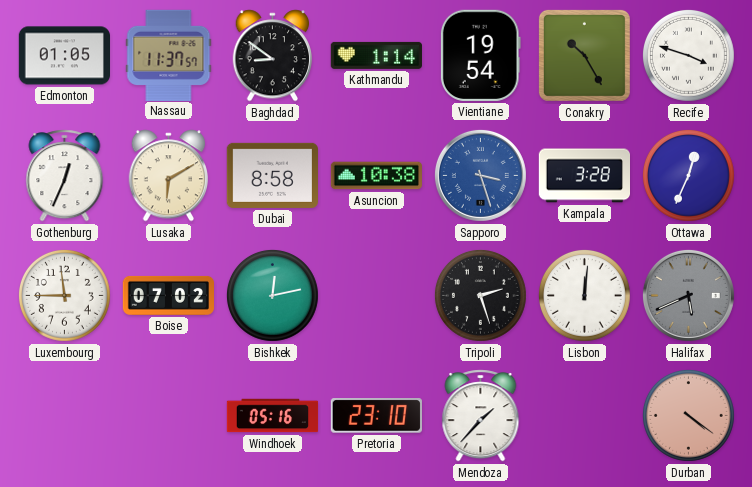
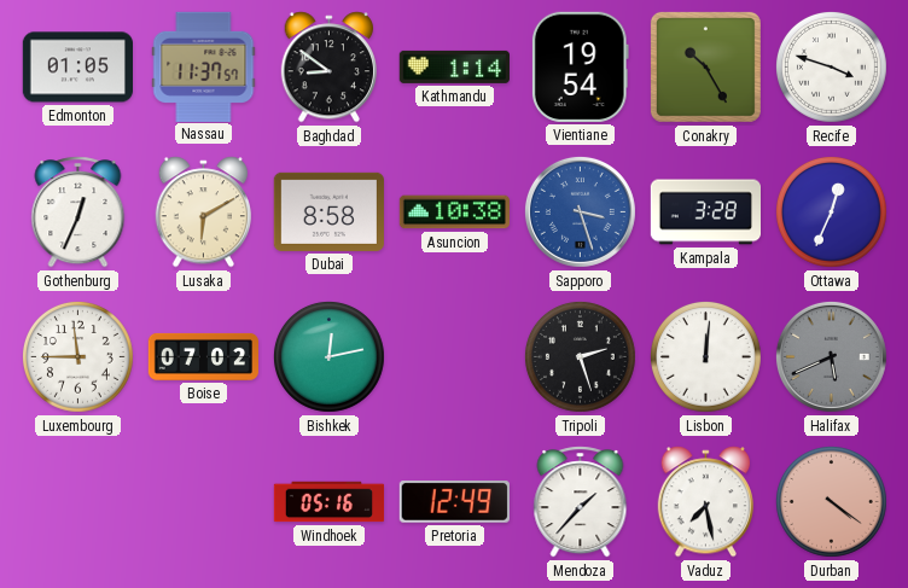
Pretoria: 23:10 -> 12:49 (454, 502)
Vaduz: none -> 7:28 (706, 502)
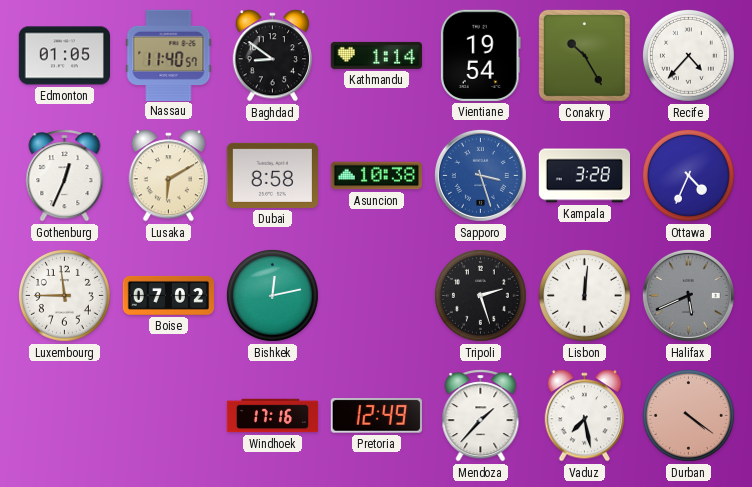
Nassau: 11:37 -> 11:40 (169, 55)
Recife: 3:48 -> 4:37 (688, 55)
Ottawa: 12:34 -> 4:34 (688, 175)
Windhoek: 05:16 -> 17:16 (273, 416)
